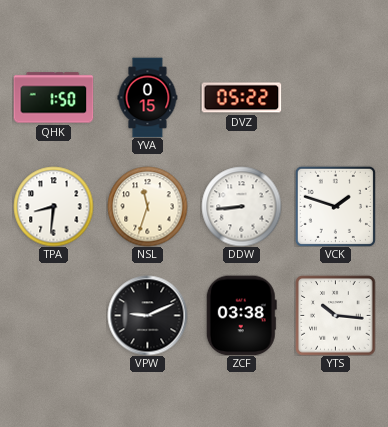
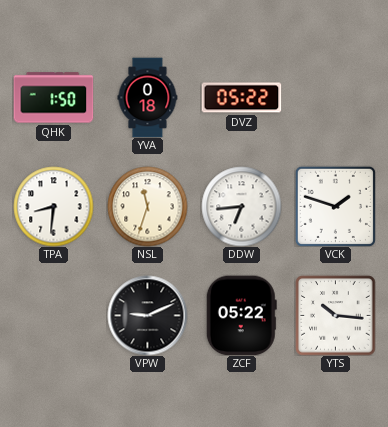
YVA: 0:15 -> 0:18 (148, 97)
DDW: 8:44 -> 6:44 (241, 206)
ZCF: 03:38 -> 05:22 (241, 315)
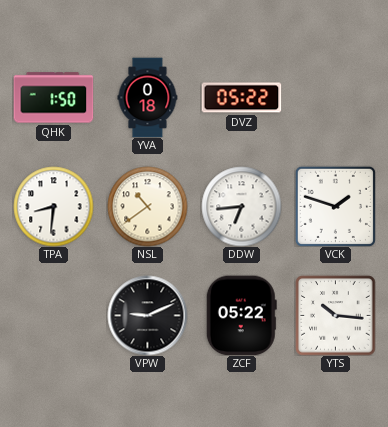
NSL: 11:33 -> 10:39 (147, 206)
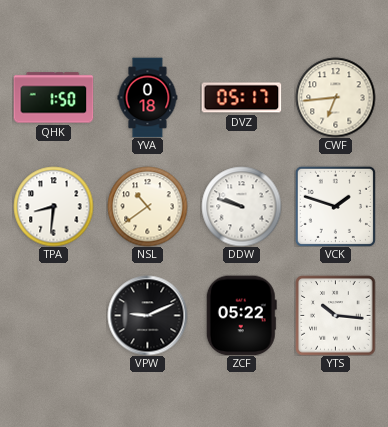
DVZ: 05:22 -> 05:17 (241, 98)
CWF: none -> 6:44 (335, 97)
DDW: 6:44 -> 9:48 (241, 206)
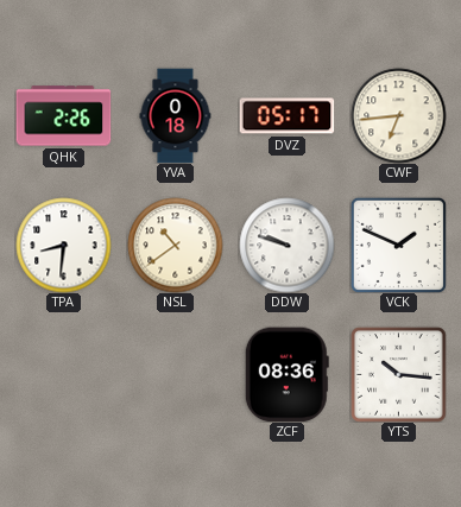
QHK: 1:50 -> 2:26 (63, 116)
VCK: 1:48 -> 1:49 (398, 245)
VPW: 9:11 -> none (147, 315)
ZCF: 05:22 -> 08:36 (286, 374)
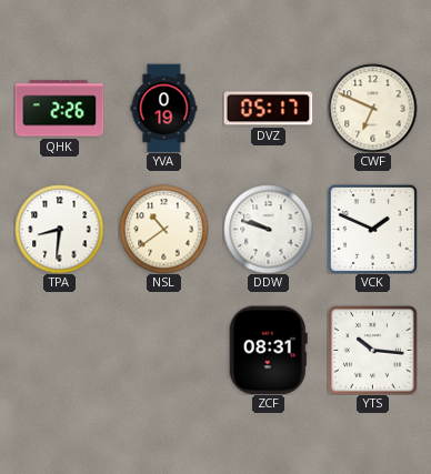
YVA: 0:18 -> 0:19 (164, 108)
CWF: 6:44 -> 6:49 (372, 108)
ZCF: 08:36 -> 08:31 (268, 350)
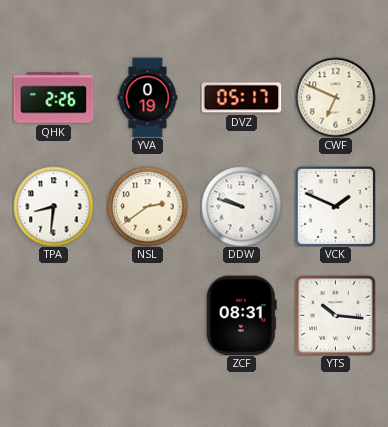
NSL: 10:39 -> 2:39 (147, 206)
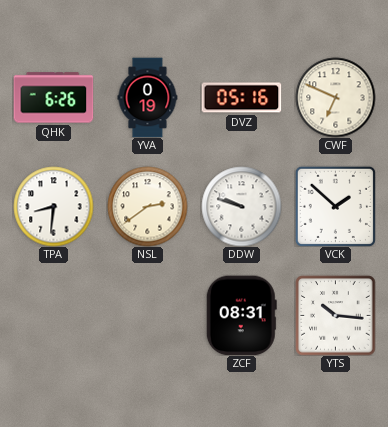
QHK: 2:26 -> 6:26 (53, 98)
DVZ: 05:17 -> 05:16 (241, 98)
VCK: 1:49 -> 1:52 (335, 206)
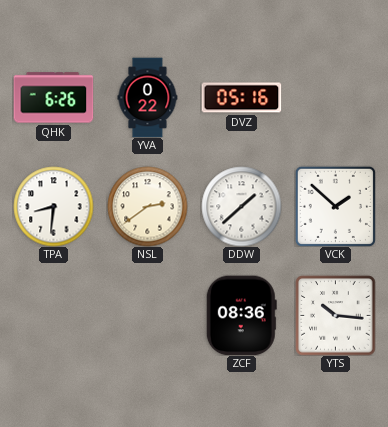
YVA: 0:19 -> 0:22 (148, 97)
CWF: 6:49 -> none (335, 97)
DDW: 9:48 -> 1:38 (241, 206)
ZCF: 08:31 -> 08:36 (241, 315)
